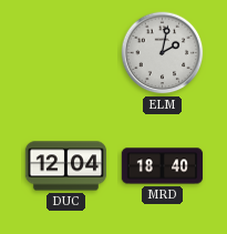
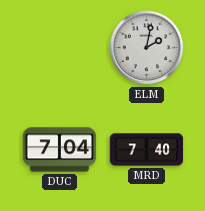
DUC: 12:04 -> 7:04 (60, 150)
MRD: 18:40 -> 7:40 (147, 150)
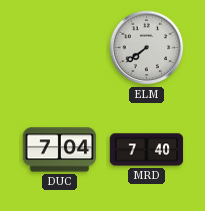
ELM: 2:02 -> 7:39 (147, 48)
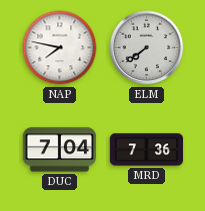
NAP: none -> 7:47 (60, 48)
MRD: 7:40 -> 7:36 (147, 150)
